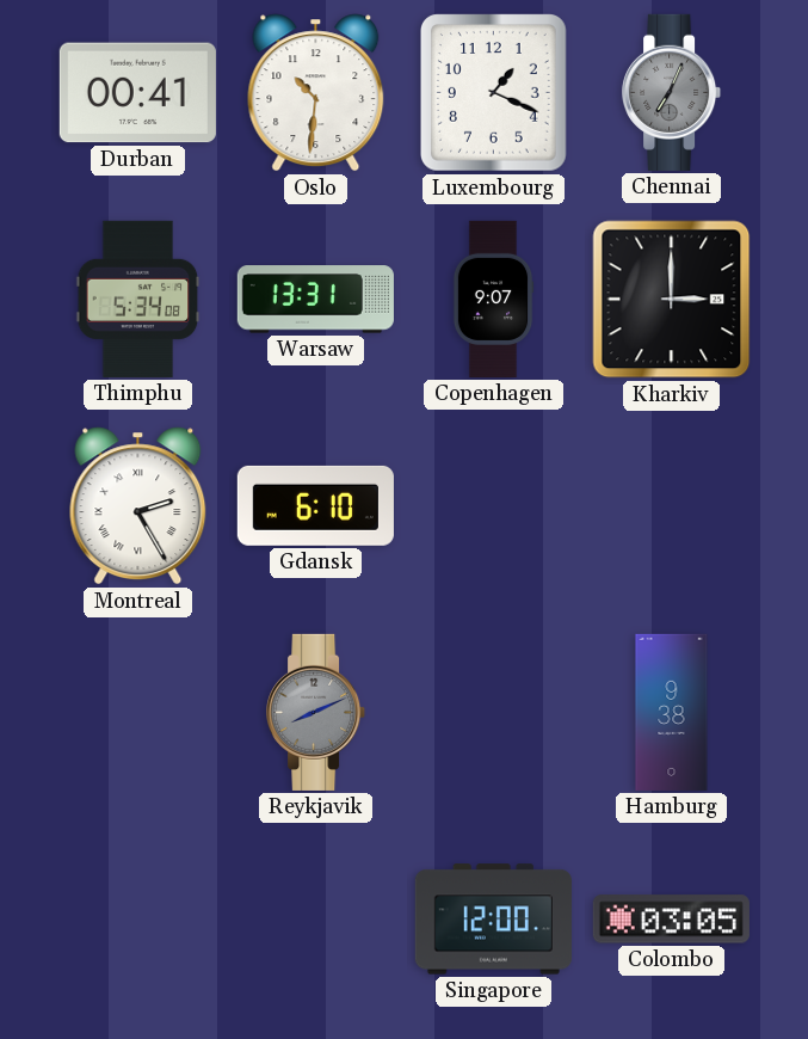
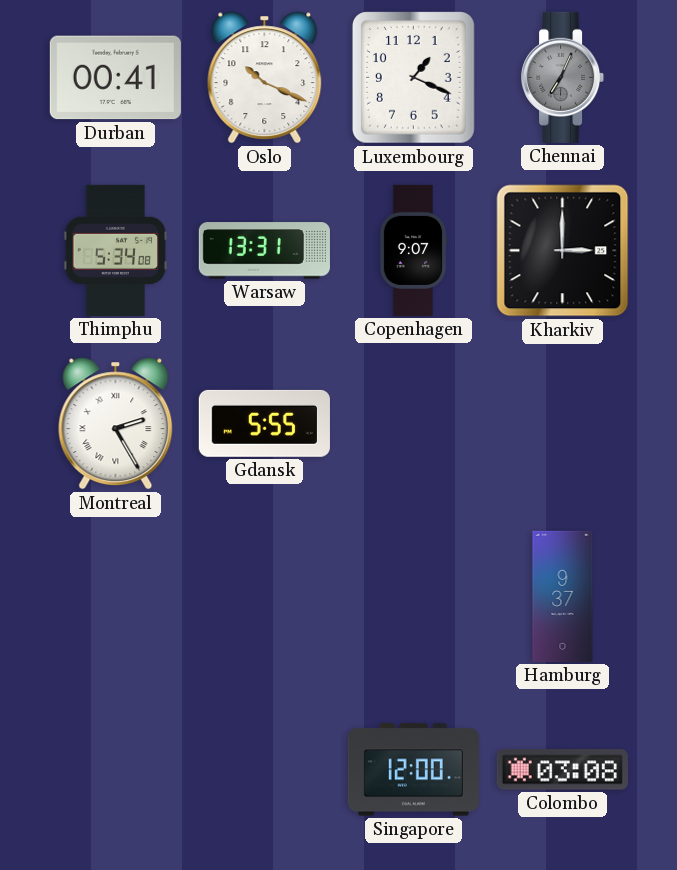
Oslo: 10:31 -> 10:19 (265, 78)
Gdansk: 6:10 -> 5:55 (264, 423)
Reykjavik: 8:11 -> none (316, 712)
Hamburg: 9:38 -> 9:37 (563, 596)
Colombo: 03:05 -> 03:08 (562, 770)
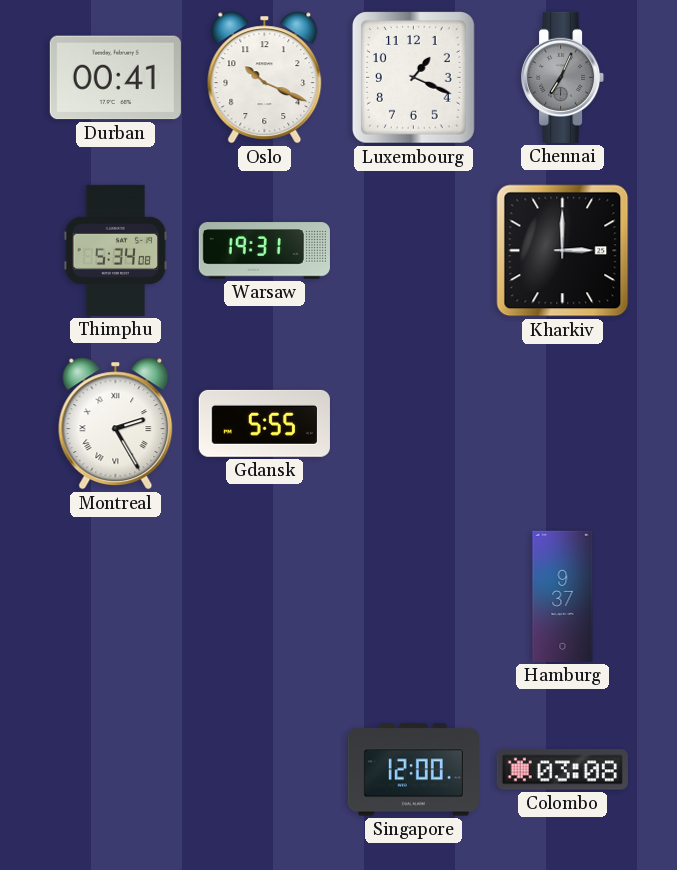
Warsaw: 13:31 -> 19:31 (264, 251)
Copenhagen: 9:07 -> none (413, 250)
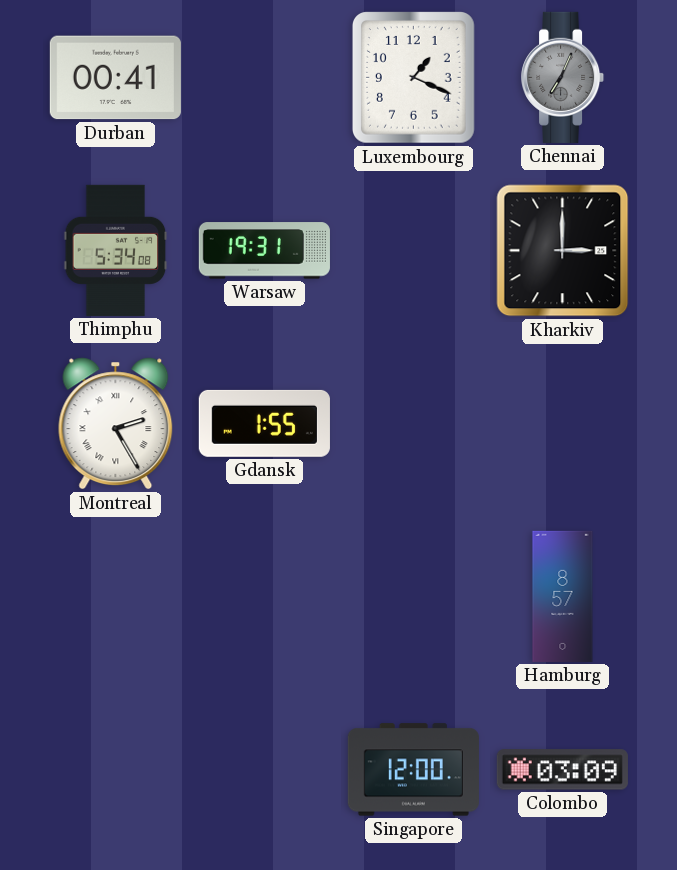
Oslo: 10:19 -> none (265, 78)
Gdansk: 5:55 -> 1:55 (264, 423)
Hamburg: 9:37 -> 8:57 (563, 596)
Colombo: 03:08 -> 03:09 (562, 770)
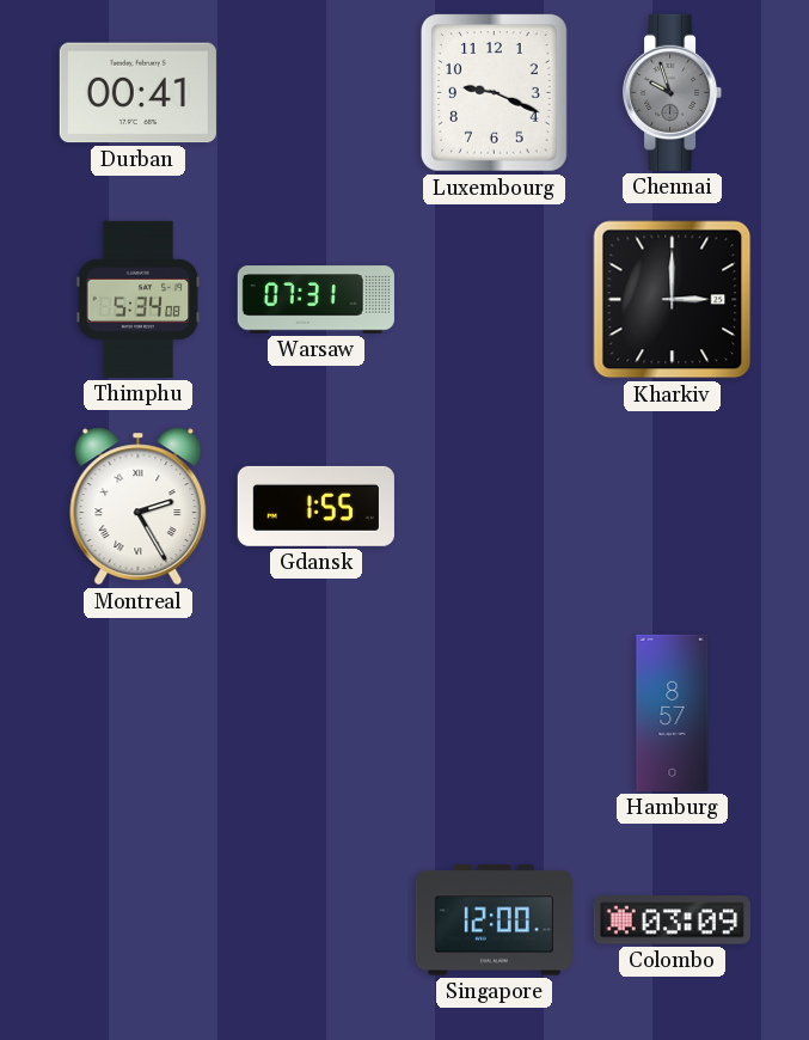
Luxembourg: 1:19 -> 9:19 (495, 93)
Chennai: 7:04 -> 9:57 (673, 92)
Warsaw: 19:31 -> 07:31 (315, 300)
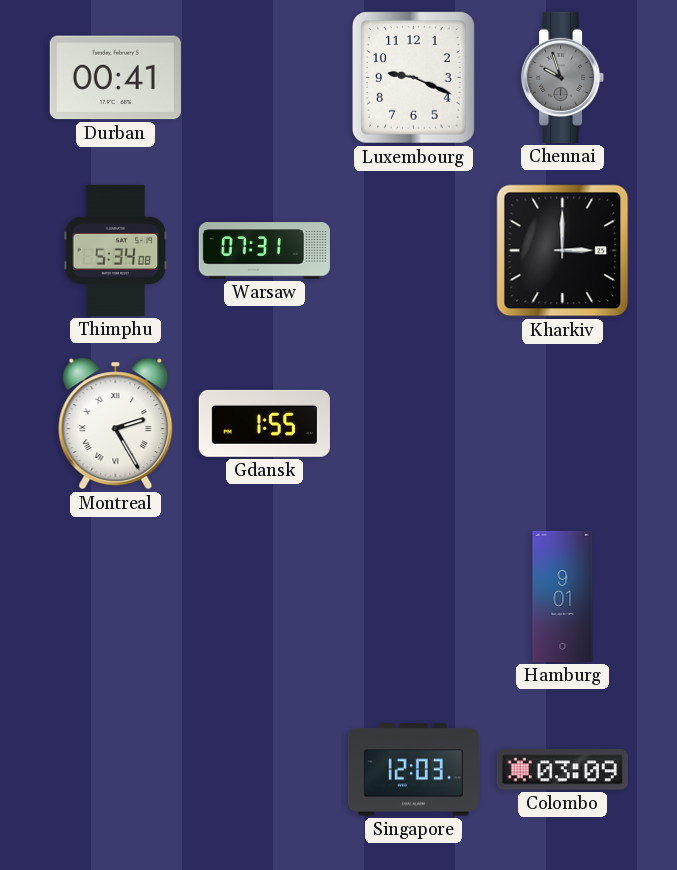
Hamburg: 8:57 -> 9:01 (563, 596)
Singapore: 12:00 -> 12:03 (413, 770)
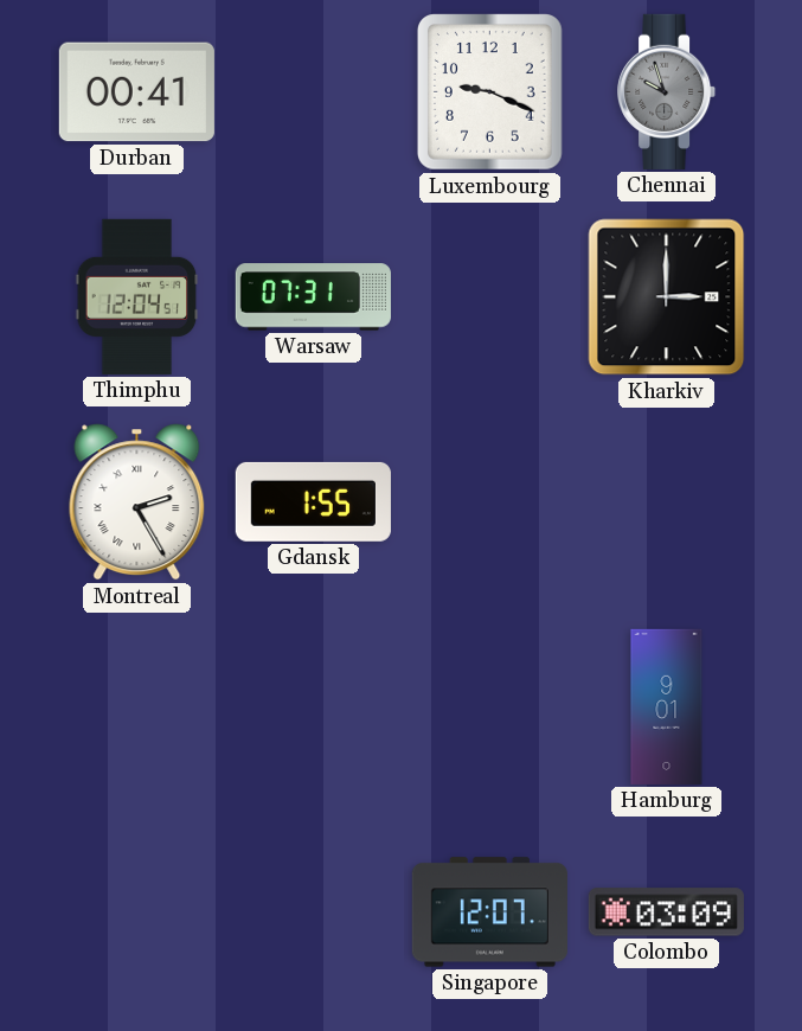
Thimphu: 5:34 -> 12:04 (137, 296)
Singapore: 12:03 -> 12:07 (489, 912)
